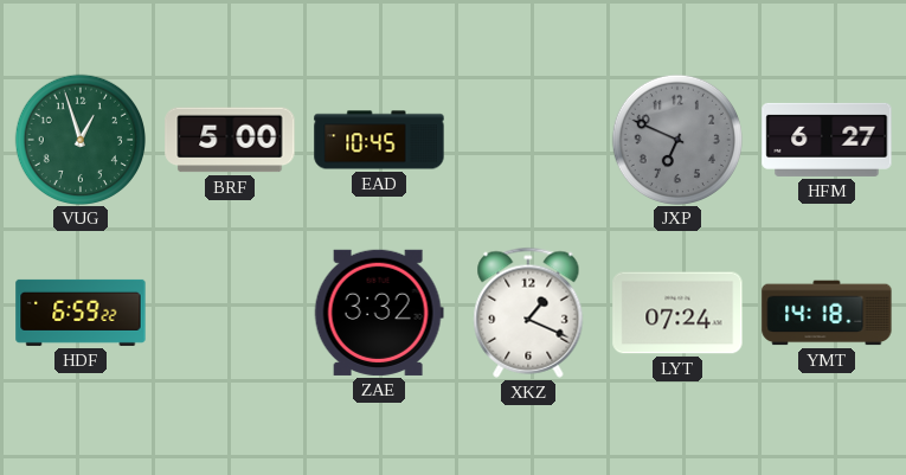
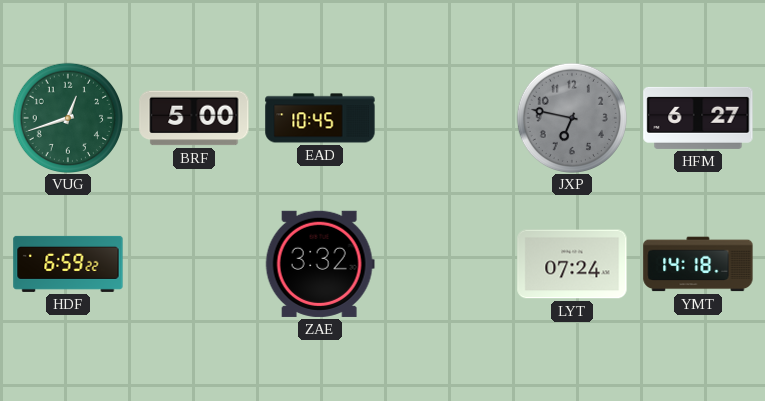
VUG: 12:57 -> 12:42 (67, 117)
JXP: 6:49 -> 6:47 (571, 117)
XKZ: 1:19 -> none (528, 313)
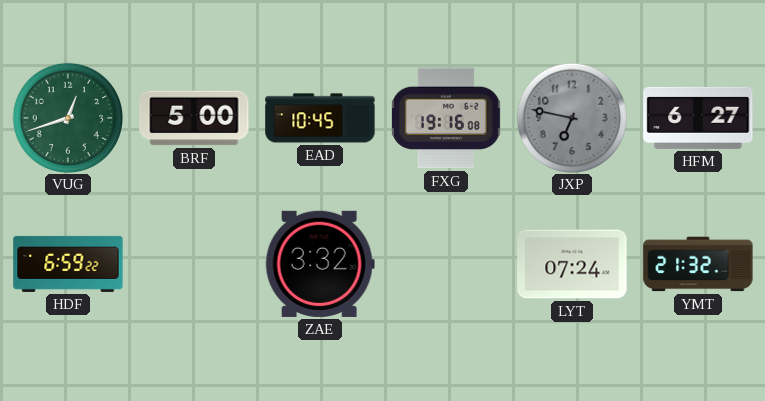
FXG: none -> 19:16 (446, 118)
YMT: 14:18 -> 21:32 (698, 264)
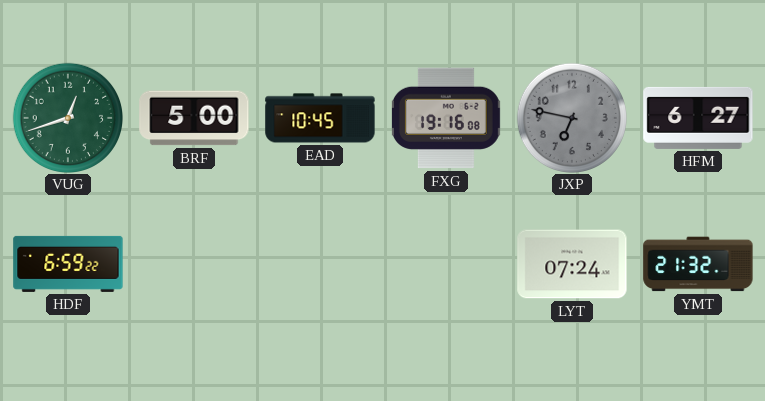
ZAE: 3:32 -> none (320, 264)
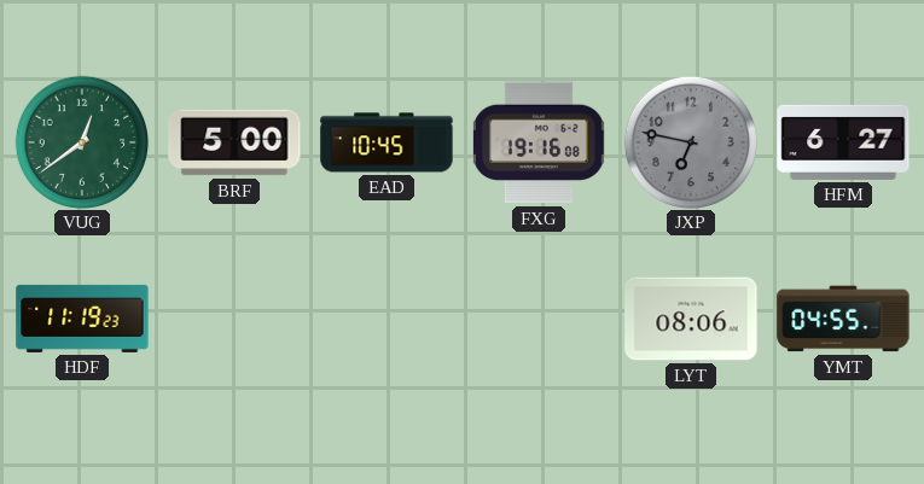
VUG: 12:42 -> 12:39 (81, 141)
HDF: 6:59 -> 11:19 (82, 319)
LYT: 07:24 -> 08:06 (691, 319)
YMT: 21:32 -> 04:55 (843, 319)
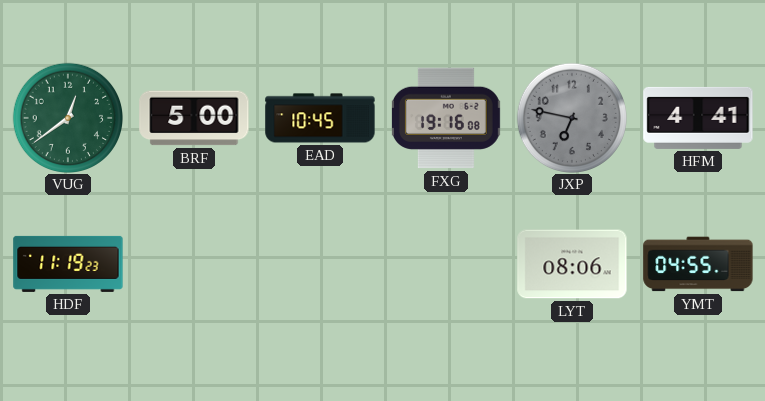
HFM: 6:27 -> 4:41 (698, 118)
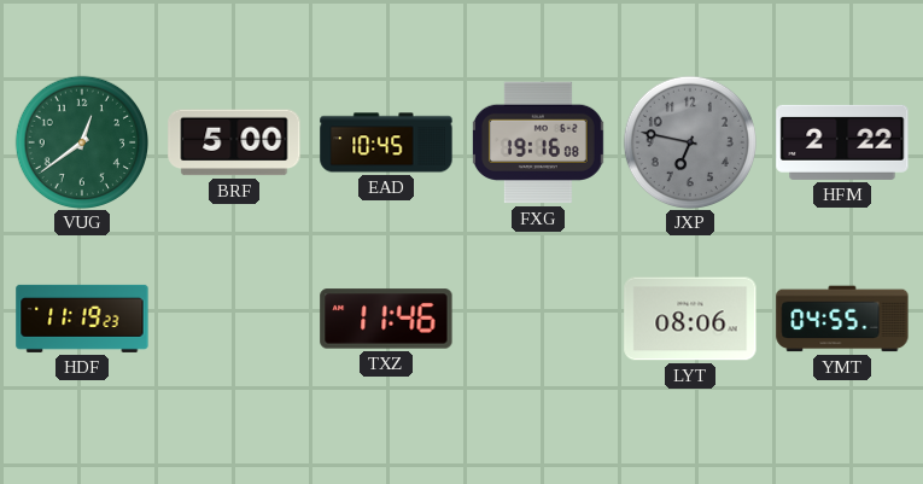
HFM: 4:41 -> 2:22 (842, 142)
TXZ: none -> 11:46 (386, 319)
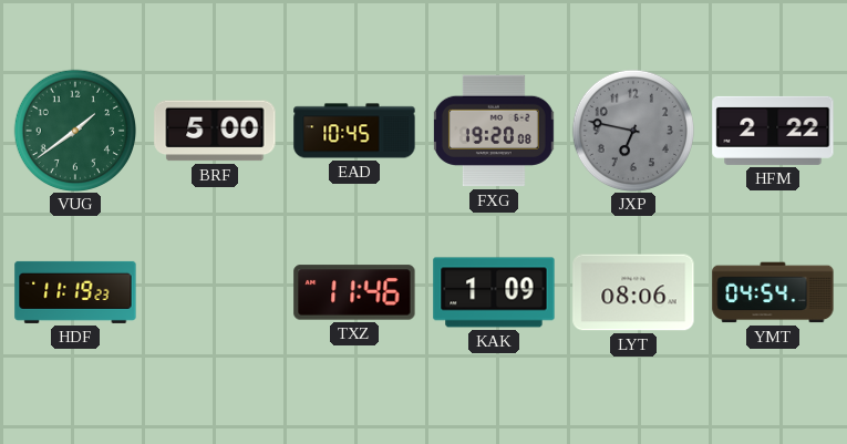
VUG: 12:39 -> 1:39 (74, 130)
FXG: 19:16 -> 19:20 (494, 131)
KAK: none -> 1:09 (494, 292)
YMT: 04:55 -> 04:54 (773, 292)
